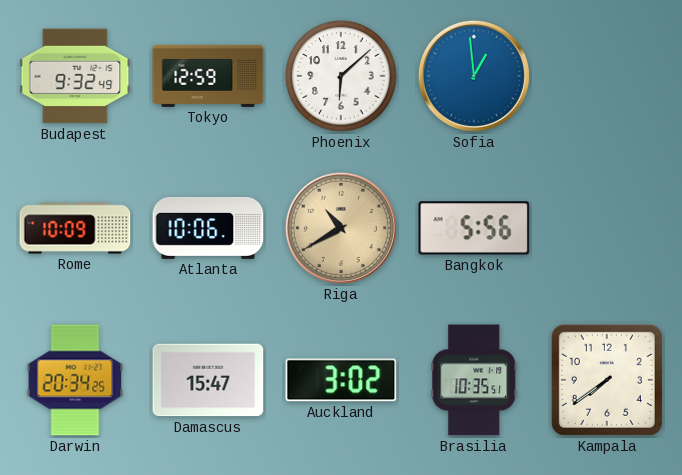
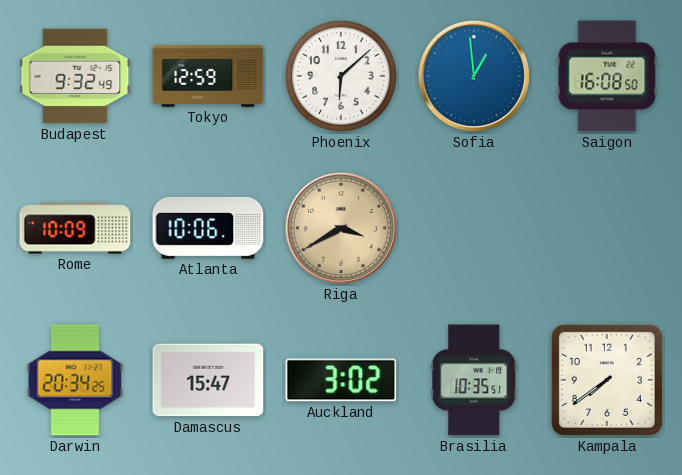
Saigon: none -> 16:08 (607, 76)
Riga: 10:40 -> 3:40 (341, 228)
Bangkok: 5:56 -> none (474, 228)
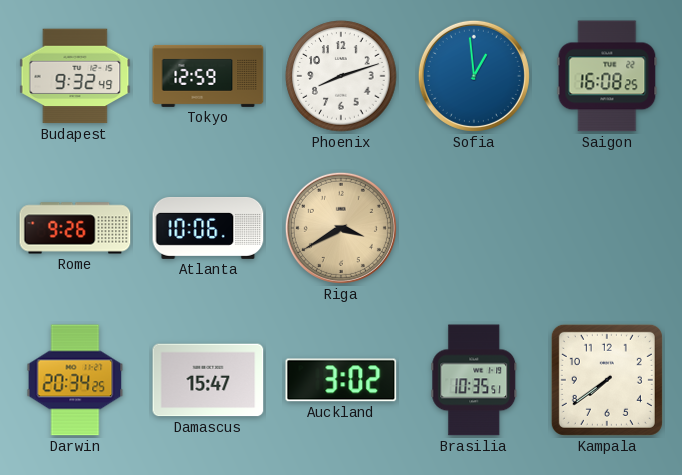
Phoenix: 6:08 -> 8:12 (341, 76)
Saigon: 16:08:50 -> 16:08:25 (607, 76)
Rome: 10:09 -> 9:26 (75, 228)
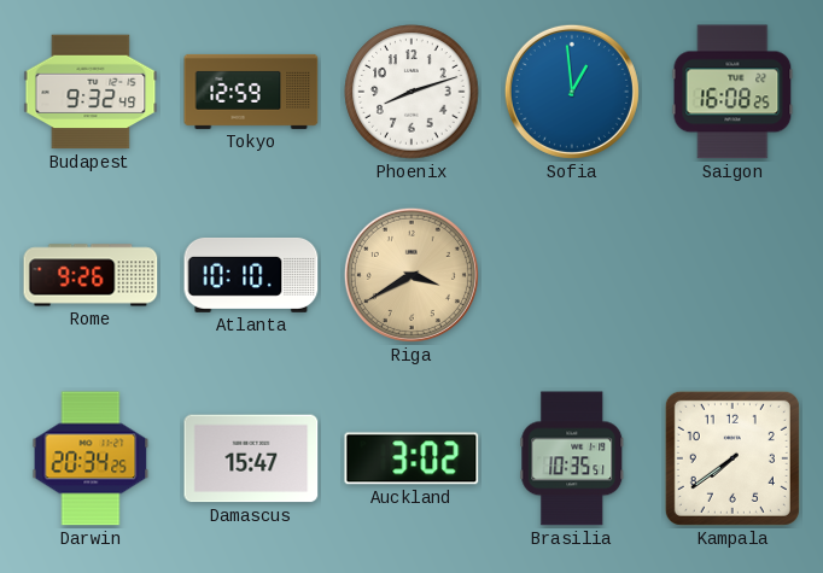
Atlanta: 10:06 -> 10:10 (251, 275)
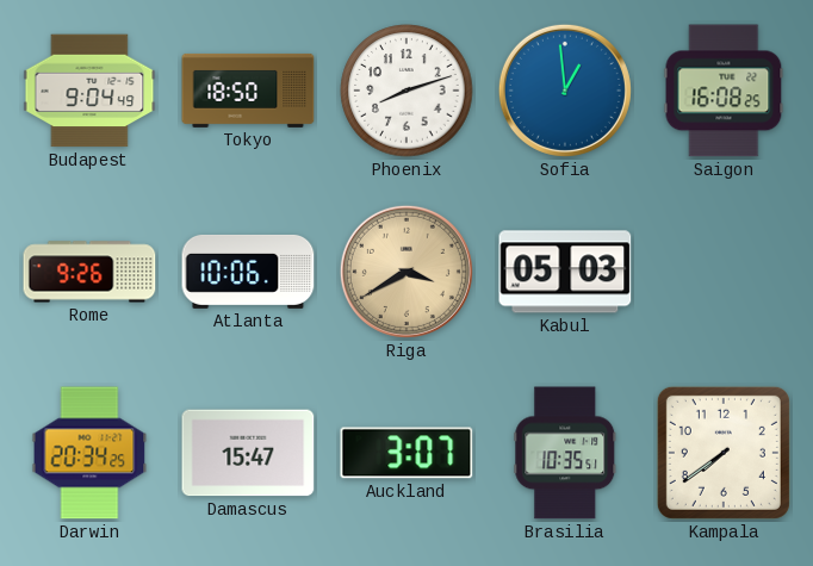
Budapest: 9:32 -> 9:04 (89, 91)
Tokyo: 12:59 -> 18:50 (248, 91)
Atlanta: 10:10 -> 10:06 (248, 272)
Kabul: none -> 05:03 (565, 272)
Auckland: 3:02 -> 3:07 (406, 453)
